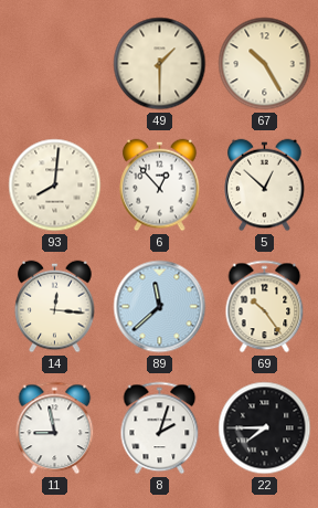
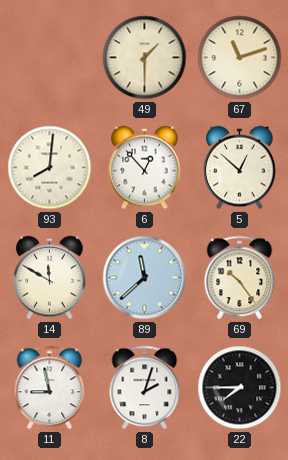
67: 10:25 -> 11:12 (240, 58)
14: 12:16 -> 11:50 (50, 278)
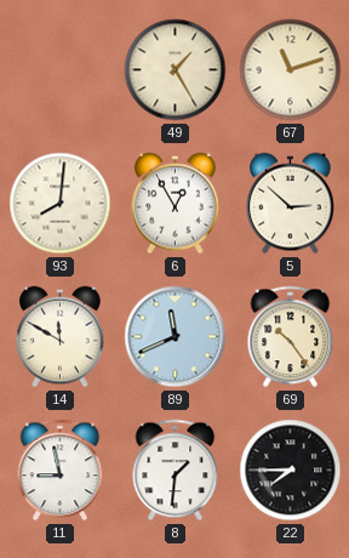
49: 1:30 -> 1:25 (176, 70)
6: 12:53 -> 12:55 (176, 204)
5: 12:52 -> 2:52 (291, 204)
89: 11:38 -> 11:41 (176, 337)
8: 2:03 -> 1:31 (176, 471)
